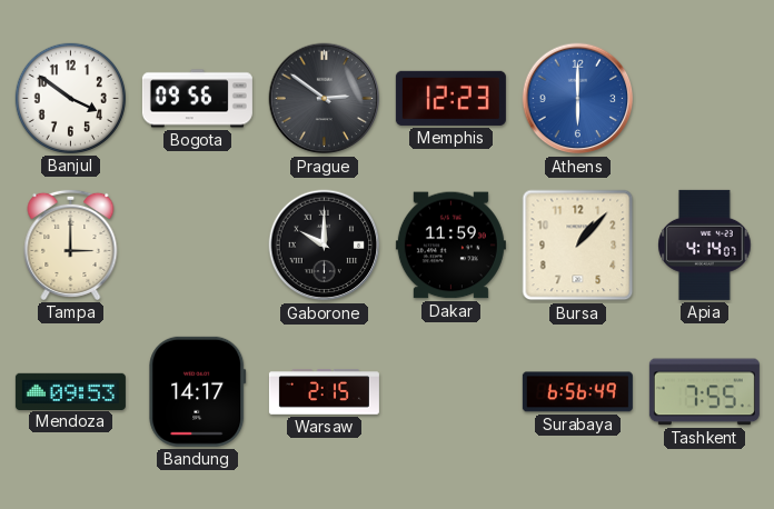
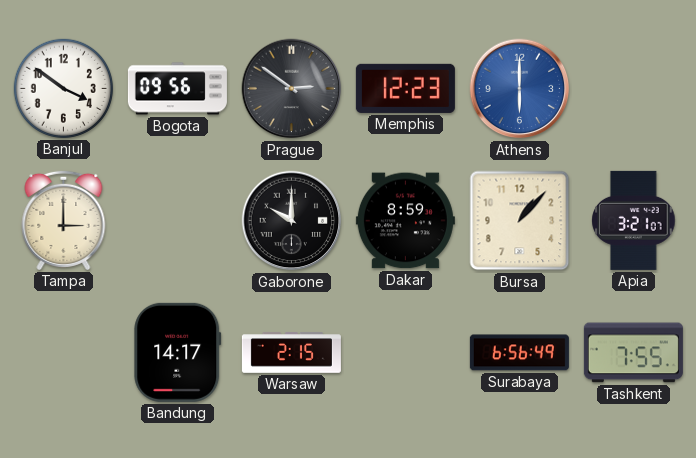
Dakar: 11:59 -> 8:59 (405, 221)
Apia: 4:14 -> 3:21 (634, 220)
Mendoza: 09:53 -> none (70, 391)
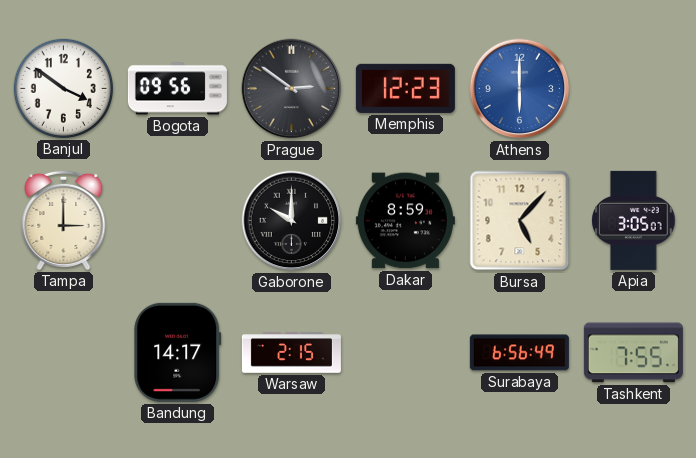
Bursa: 1:07 -> 5:07 (520, 221)
Apia: 3:21 -> 3:05 (634, 220)
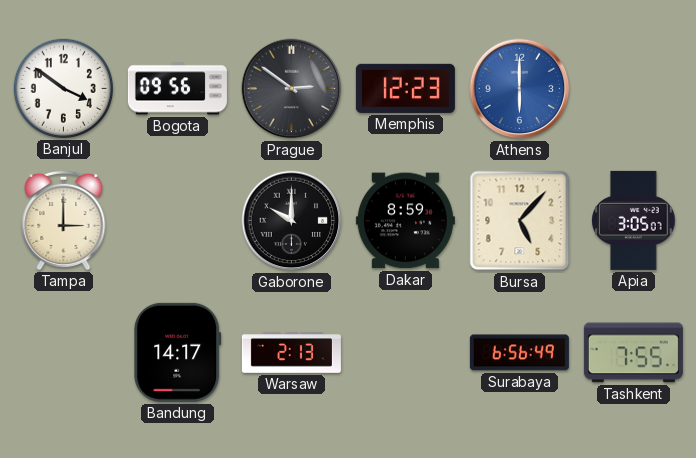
Warsaw: 2:15 -> 2:13 (291, 353)
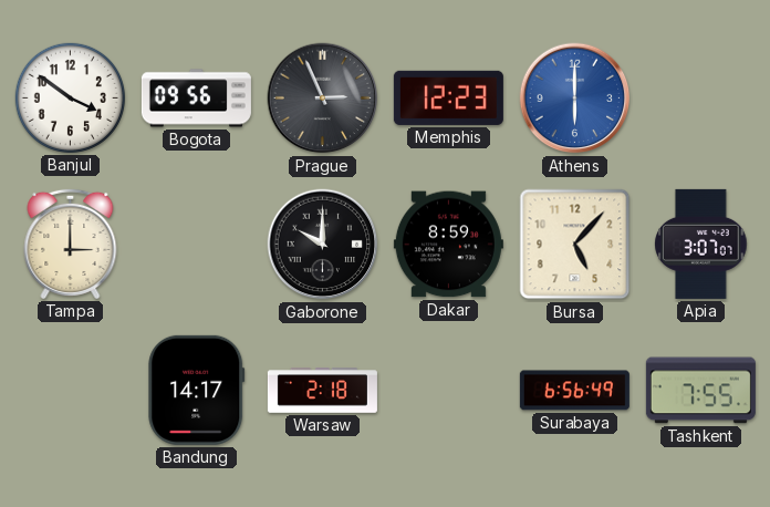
Prague: 2:51 -> 2:56 (323, 99)
Apia: 3:05 -> 3:07 (701, 244)
Warsaw: 2:13 -> 2:18 (322, 391)
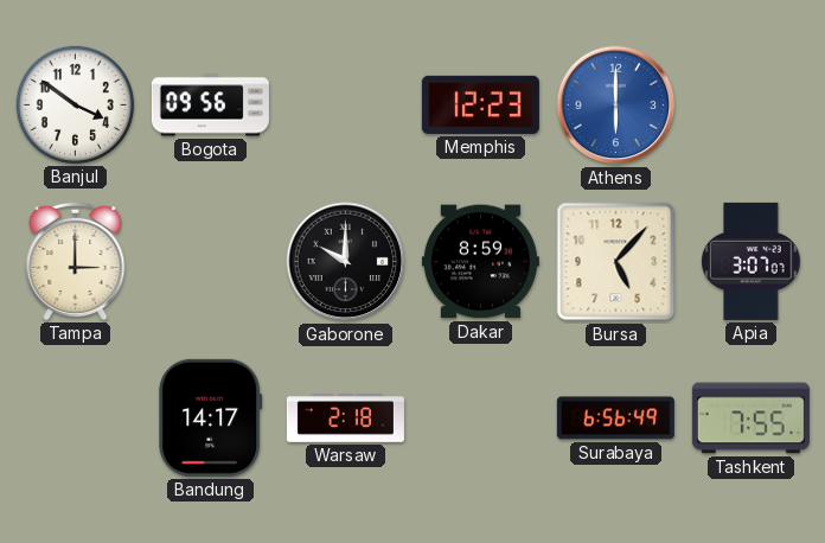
Prague: 2:56 -> none (323, 99)
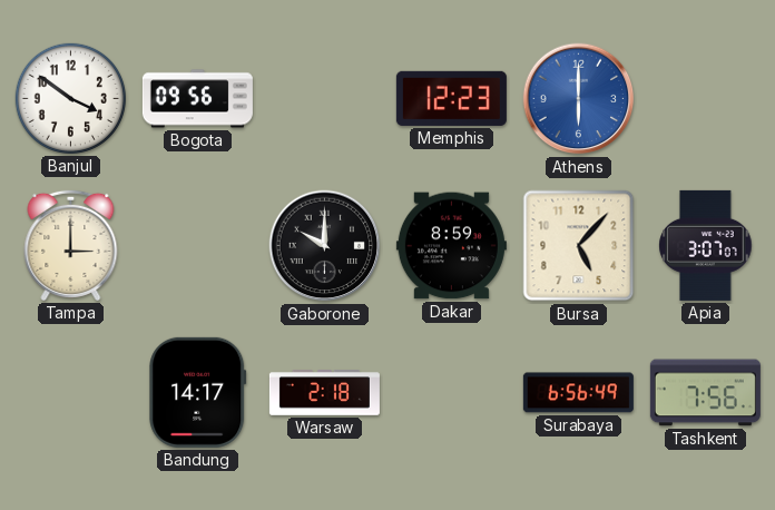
Tashkent: 7:55 -> 7:56 (705, 393)
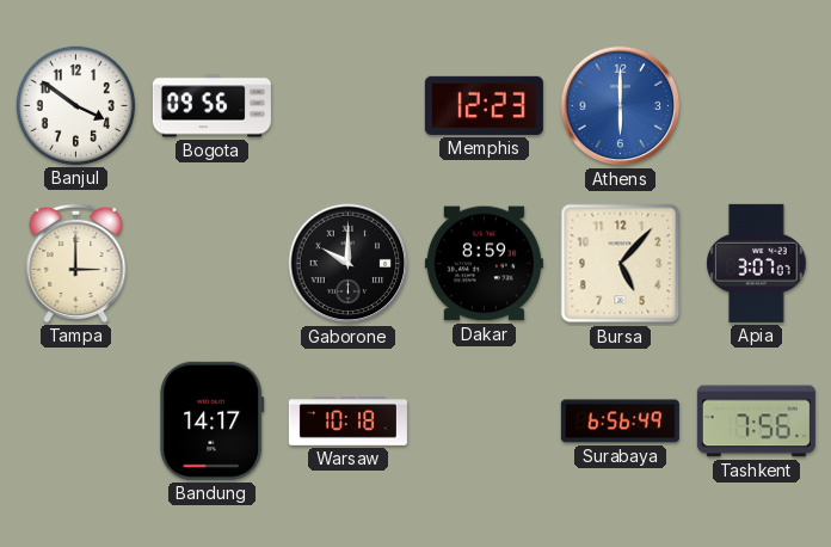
Warsaw: 2:18 -> 10:18 (347, 422)
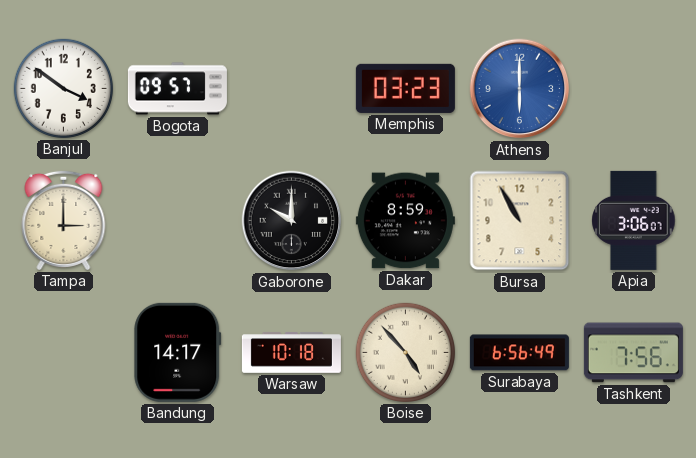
Bogota: 09:56 -> 09:57 (177, 89)
Memphis: 12:23 -> 03:23 (405, 88)
Bursa: 5:07 -> 10:55 (520, 221)
Apia: 3:07 -> 3:06 (634, 220)
Boise: none -> 4:53 (405, 352)
